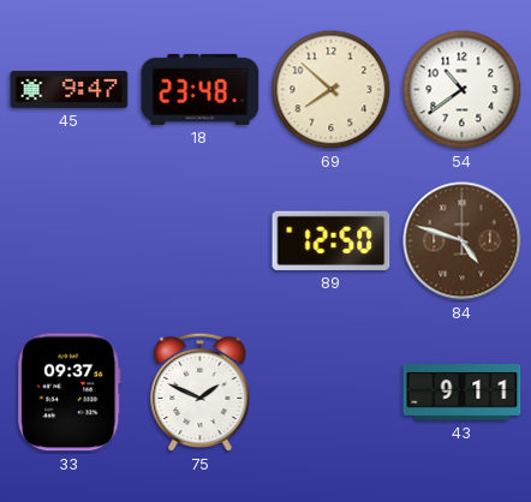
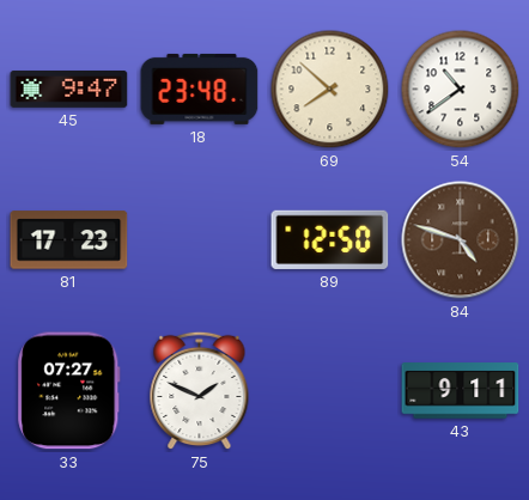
81: none -> 17:23 (69, 240)
33: 09:37 -> 07:27 (69, 391)
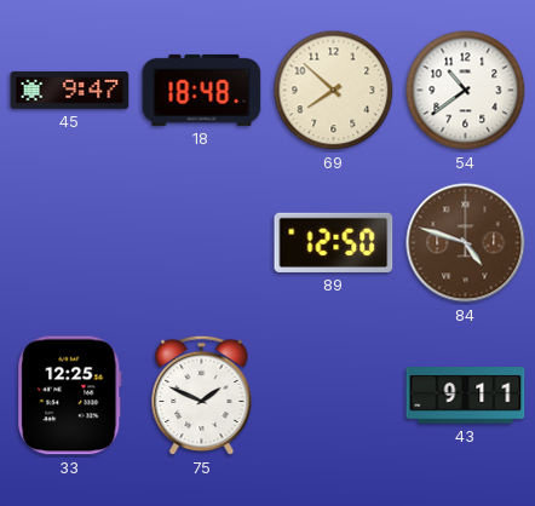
18: 23:48 -> 18:48 (202, 90)
81: 17:23 -> none (69, 240)
33: 07:27 -> 12:25 (70, 396)
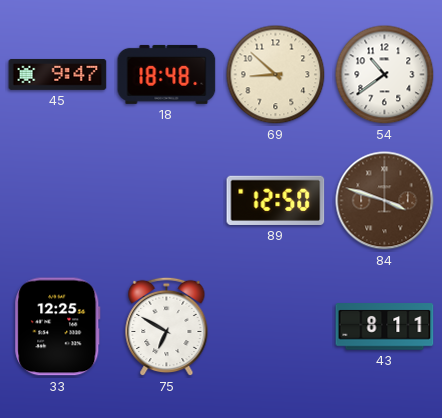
69: 7:52 -> 8:52 (276, 75)
84: 4:48 -> 3:48 (385, 201)
75: 1:49 -> 6:50 (167, 327)
43: 9:11 -> 8:11 (385, 327)
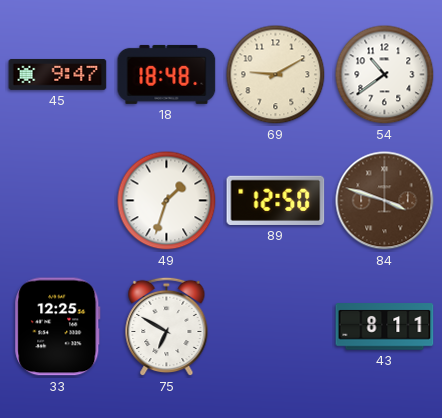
69: 8:52 -> 9:10 (276, 75)
49: none -> 1:33 (167, 201)
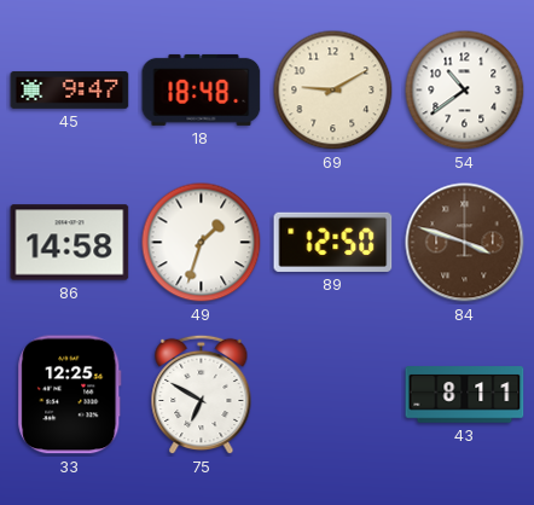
86: none -> 14:58 (70, 243)
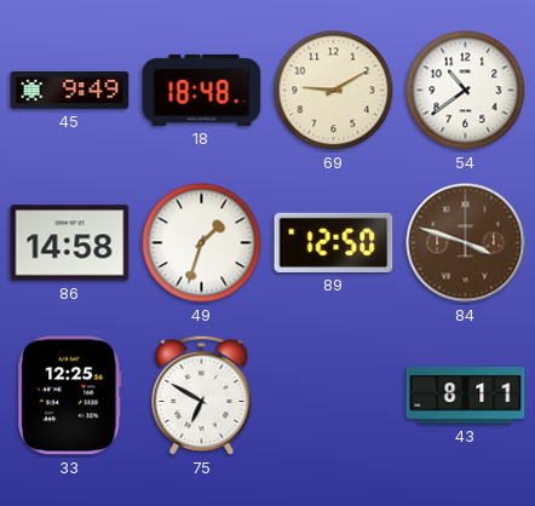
45: 9:47 -> 9:49 (70, 90)
